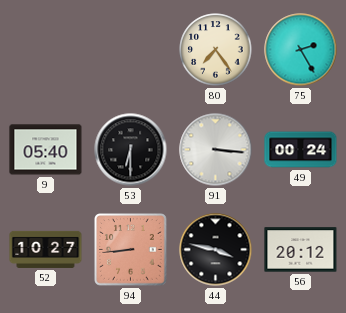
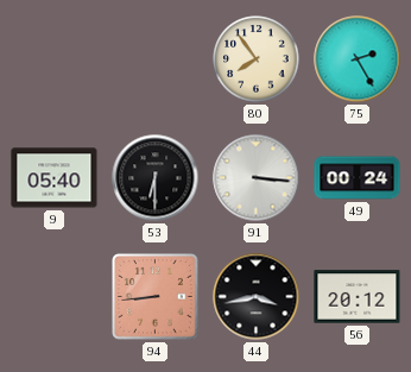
80: 7:24 -> 7:54 (257, 59)
52: 10:27 -> none (46, 249)
44: 3:47 -> 3:43 (257, 297)
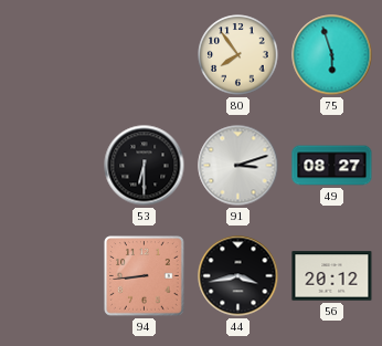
75: 2:25 -> 5:57 (332, 55)
9: 05:40 -> none (55, 178)
91: 3:16 -> 3:12 (238, 166)
49: 00:24 -> 08:27 (332, 166)
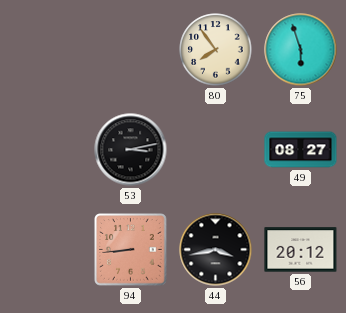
53: 6:30 -> 3:13 (131, 150)
91: 3:12 -> none (238, 166)
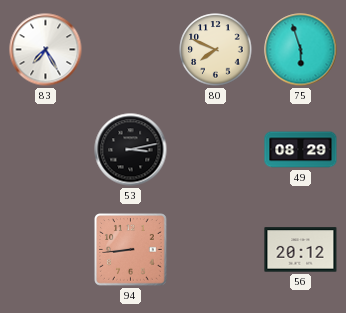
83: none -> 7:25 (46, 50)
80: 7:54 -> 7:49 (216, 50)
49: 08:27 -> 08:29 (301, 150)
44: 3:43 -> none (216, 250)
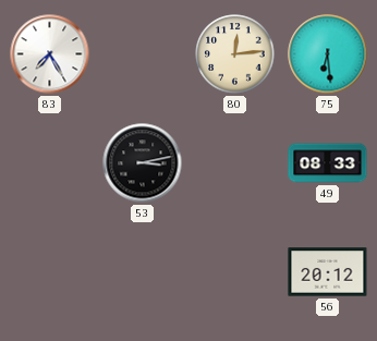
80: 7:49 -> 12:14 (235, 54)
75: 5:57 -> 6:29 (328, 54)
49: 08:29 -> 08:33 (328, 163)
94: 8:44 -> none (131, 250)
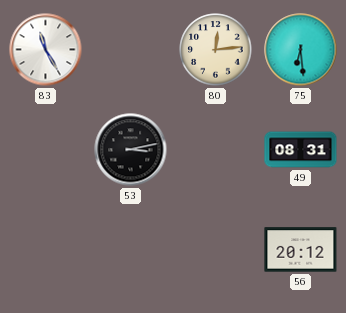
83: 7:25 -> 11:25 (46, 50)
49: 08:33 -> 08:31 (301, 150)
